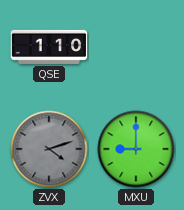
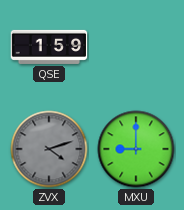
QSE: 1:10 -> 1:59 (49, 47)
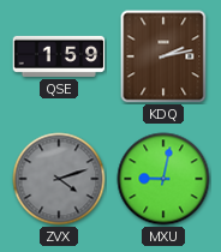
KDQ: none -> 2:13 (163, 56)
MXU: 9:00 -> 9:02 (163, 179)
